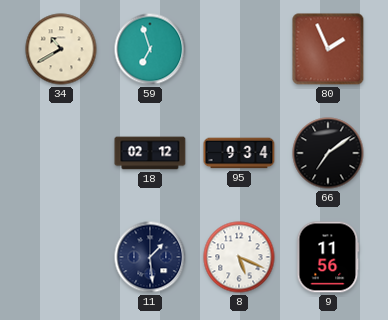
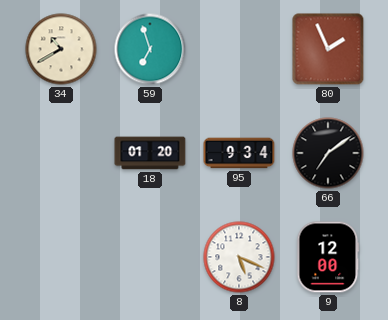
18: 02:12 -> 01:20 (150, 153)
11: 1:29 -> none (150, 257)
9: 11:56 -> 12:00 (328, 257)
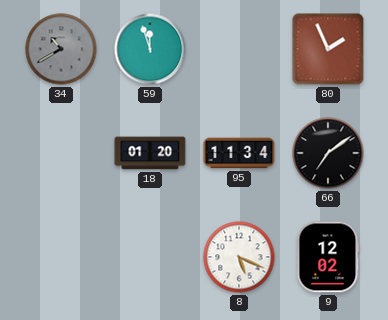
34 dial: cream -> grey (61, 49)
59: 6:57 -> 11:57 (150, 49)
95: 9:34 -> 11:34 (239, 153)
9: 12:00 -> 12:02 (328, 257)
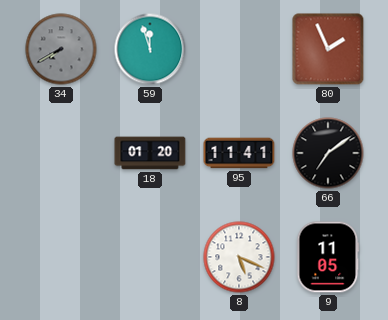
34: 10:40 -> 7:40 (61, 49)
95: 11:34 -> 11:41 (239, 153)
9: 12:02 -> 11:05 (328, 257)
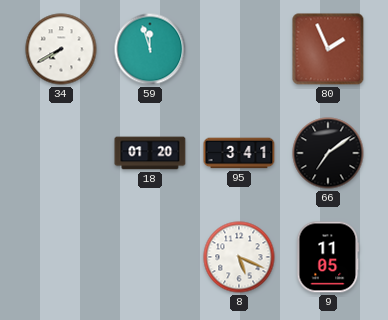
34 dial: grey -> white (61, 49)
95: 11:41 -> 3:41 (239, 153)
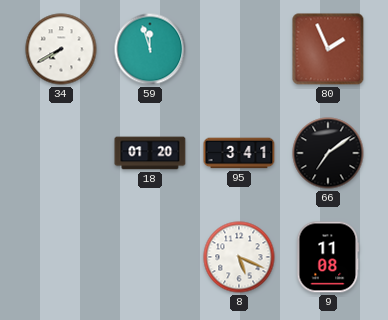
9: 11:05 -> 11:08 (328, 257)
